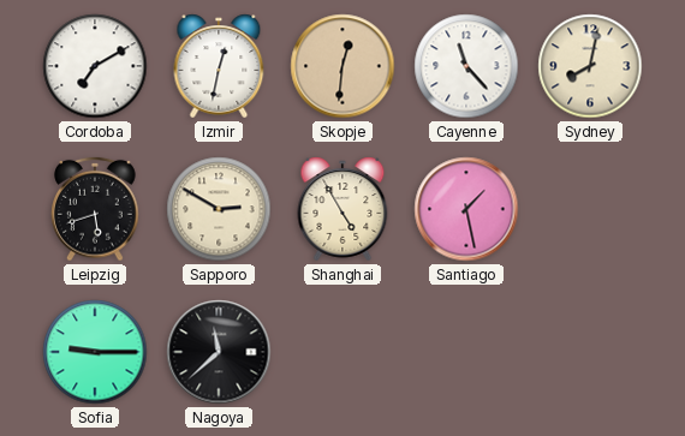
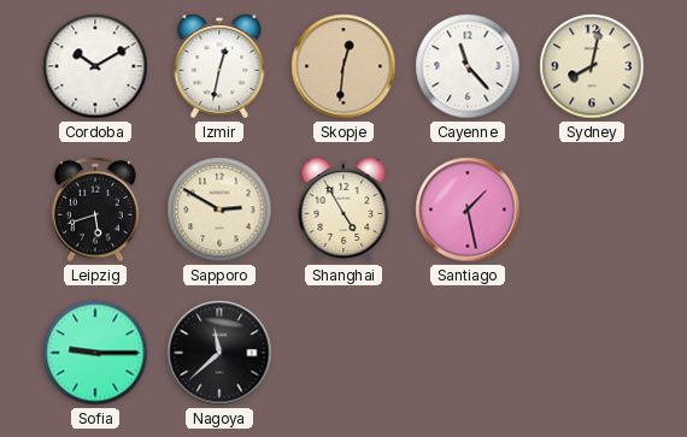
Cordoba: 7:10 -> 10:10 (95, 66)
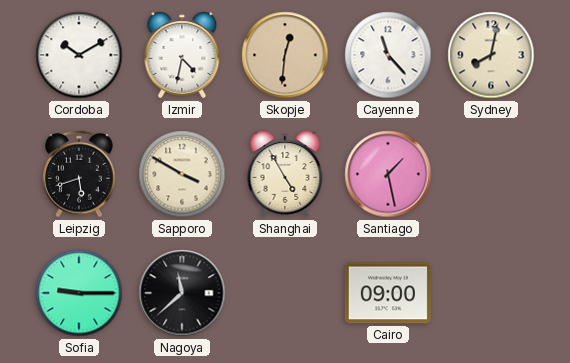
Izmir: 12:32 -> 4:32 (182, 55)
Sapporo: 2:50 -> 3:50 (182, 174)
Cairo: none -> 09:00 (388, 293)
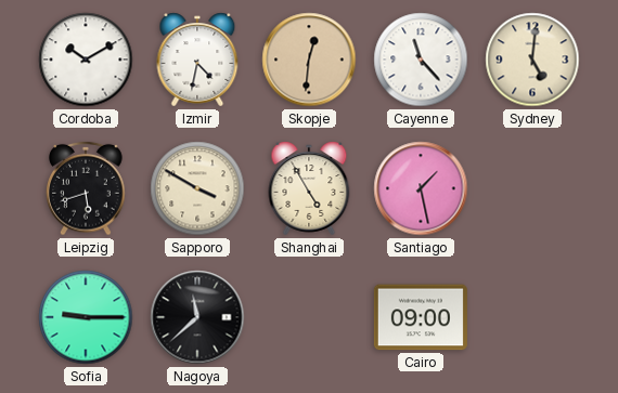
Sydney: 8:02 -> 5:01 (532, 60)
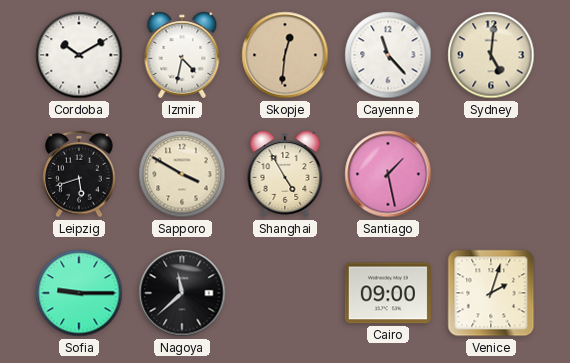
Venice: none -> 2:03 (491, 293)
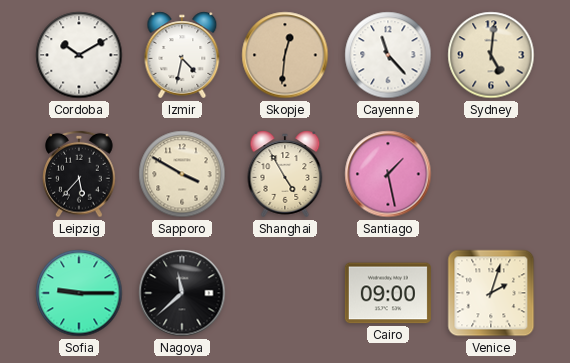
Leipzig: 5:42 -> 5:37 (79, 174)
